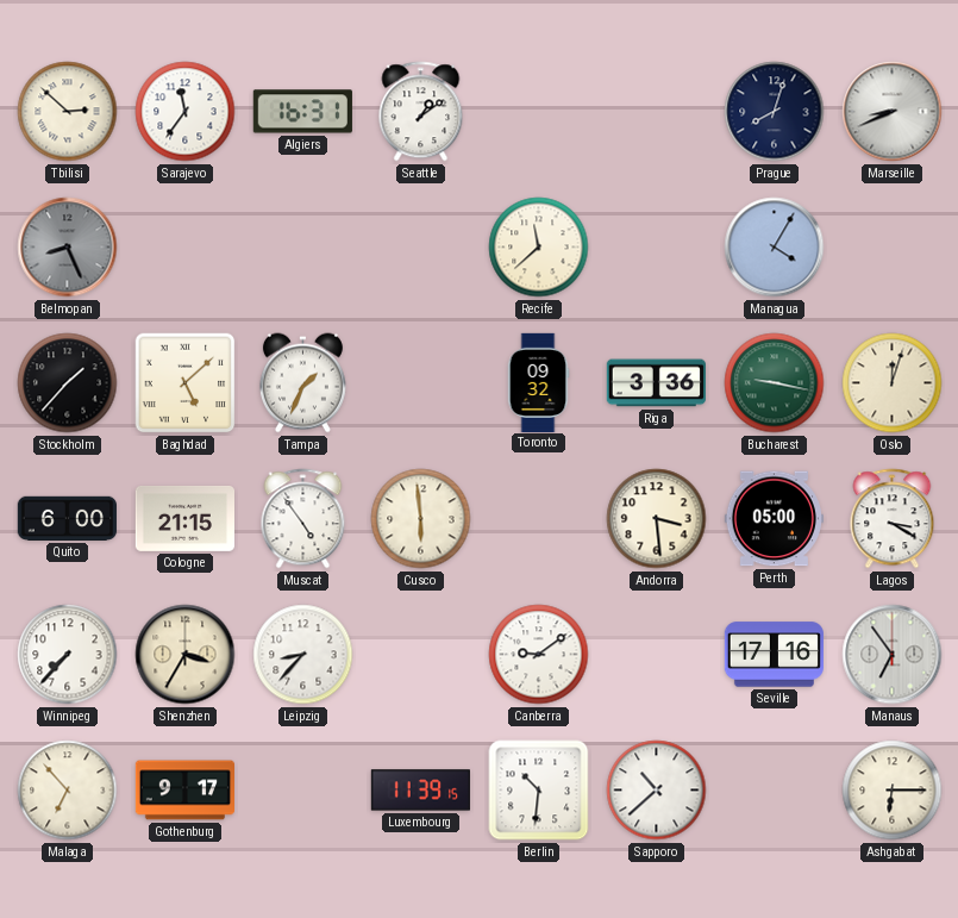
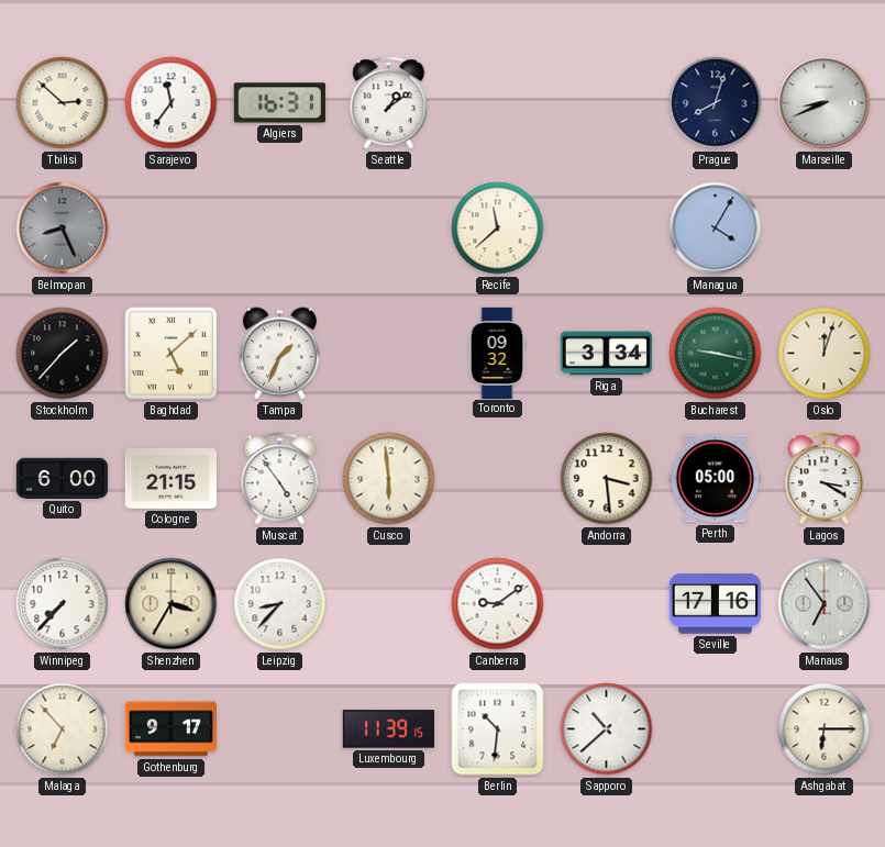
Riga: 3:36 -> 3:34 (606, 354)
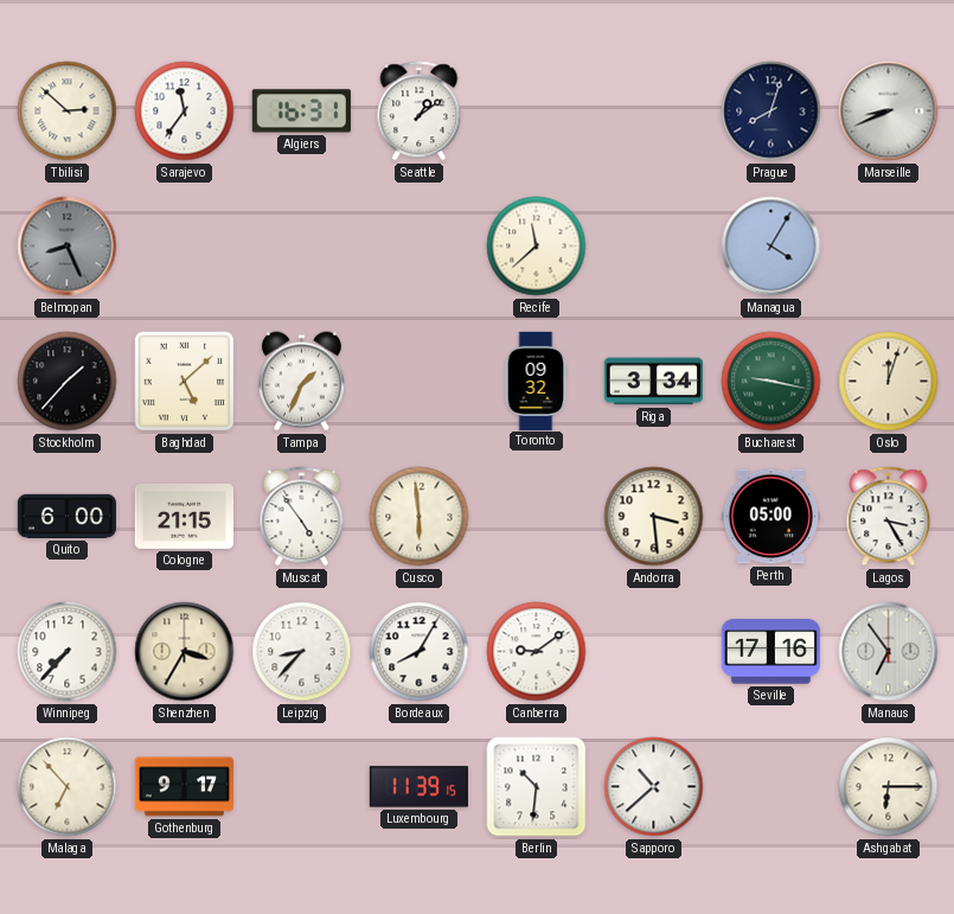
Lagos: 3:20 -> 3:25 (889, 517)
Bordeaux: none -> 8:05 (420, 652)
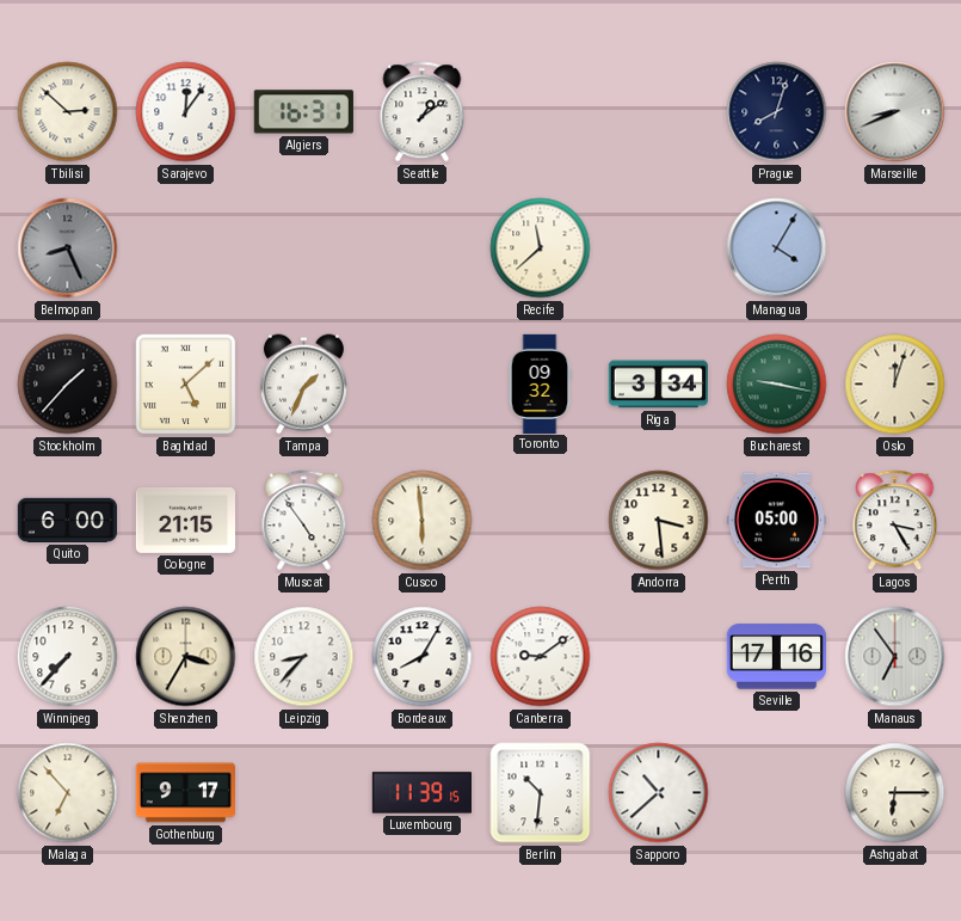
Sarajevo: 11:36 -> 12:06 (186, 112)
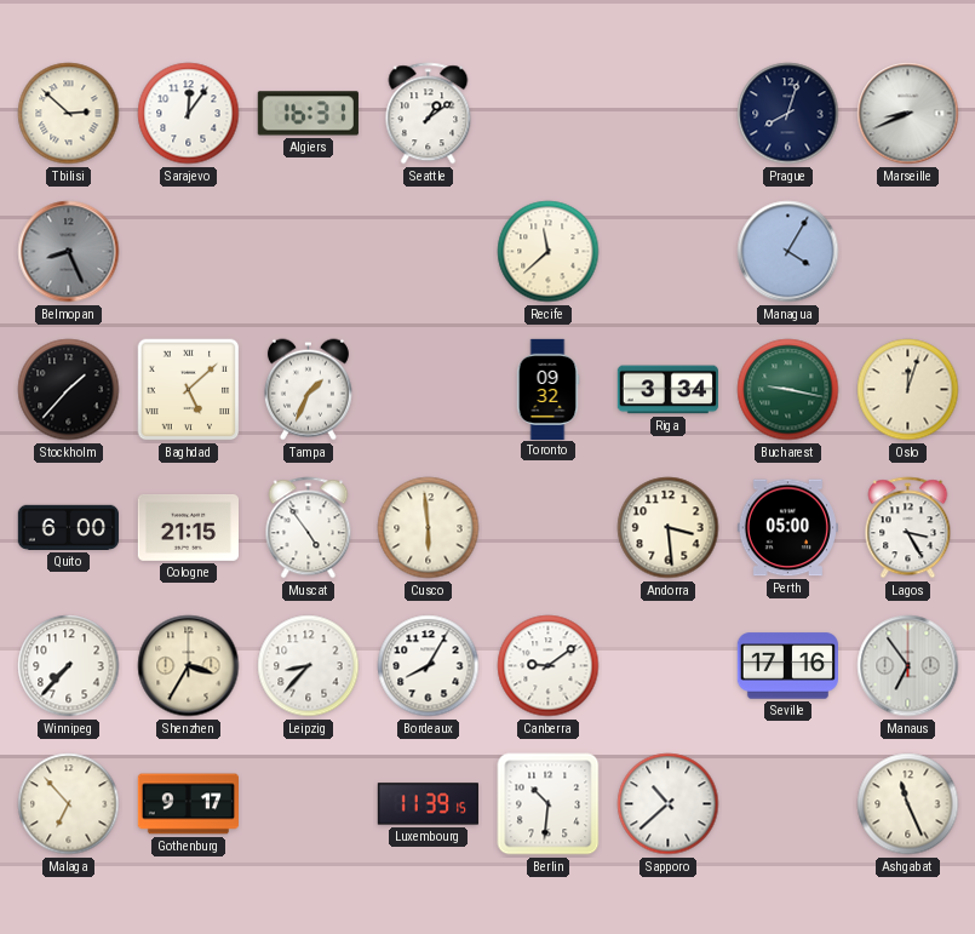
Ashgabat: 6:15 -> 11:26 (908, 804)
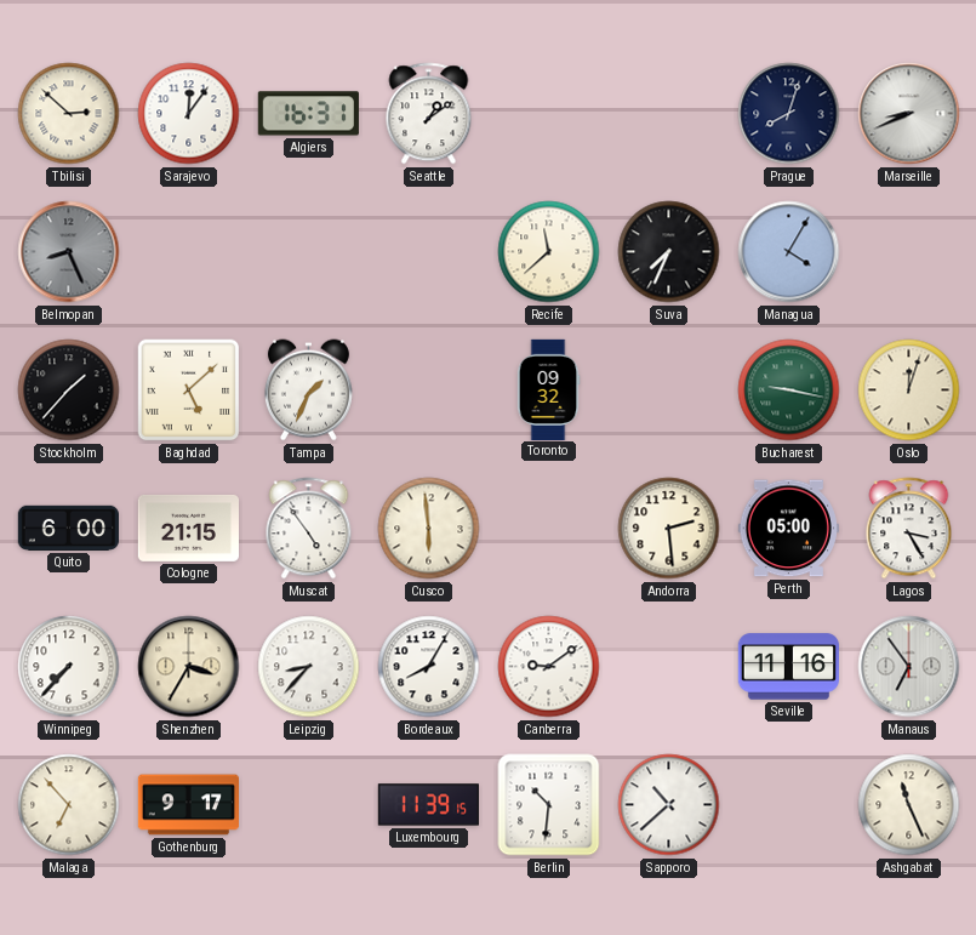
Suva: none -> 7:34 (669, 252)
Riga: 3:34 -> none (667, 390)
Andorra: 3:29 -> 2:29 (669, 529)
Seville: 17:16 -> 11:16 (788, 667)
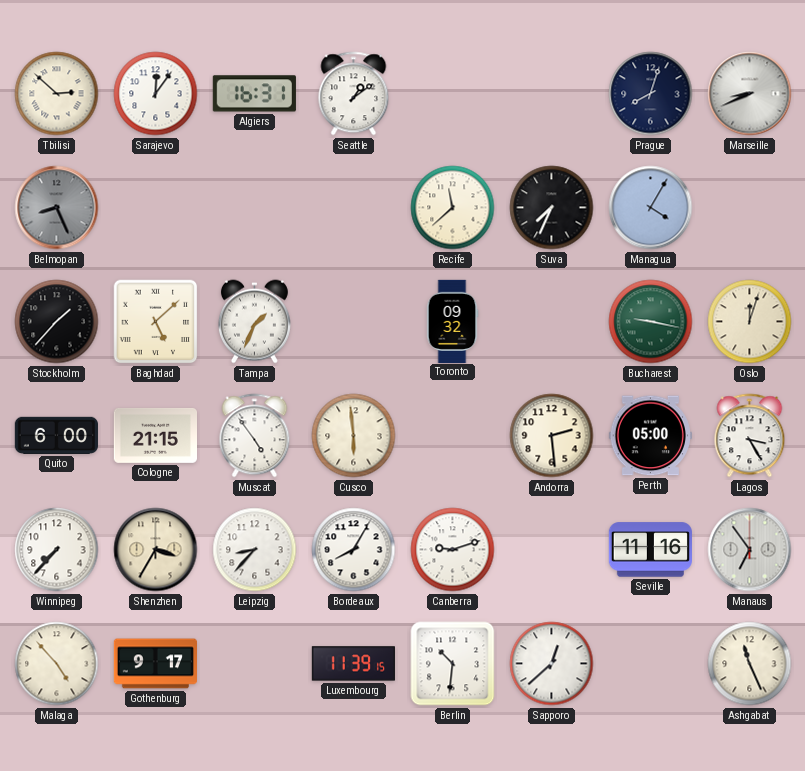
Canberra: 9:09 -> 9:12 (453, 550)
Malaga: 6:53 -> 4:53 (57, 664)
Sapporo: 10:38 -> 12:38 (552, 664)
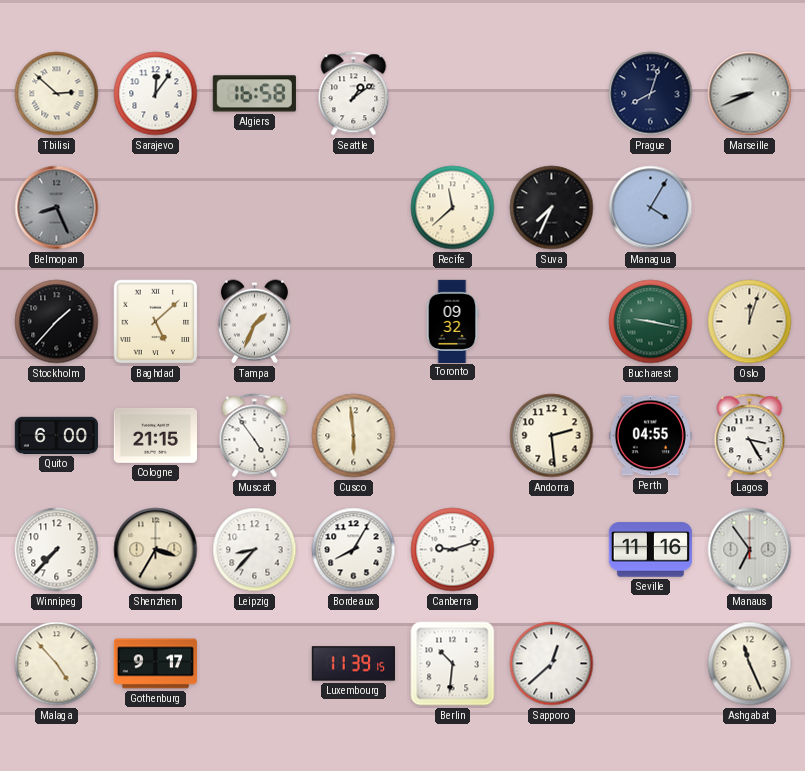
Algiers: 16:31 -> 16:58 (254, 94)
Perth: 05:00 -> 04:55 (650, 436)
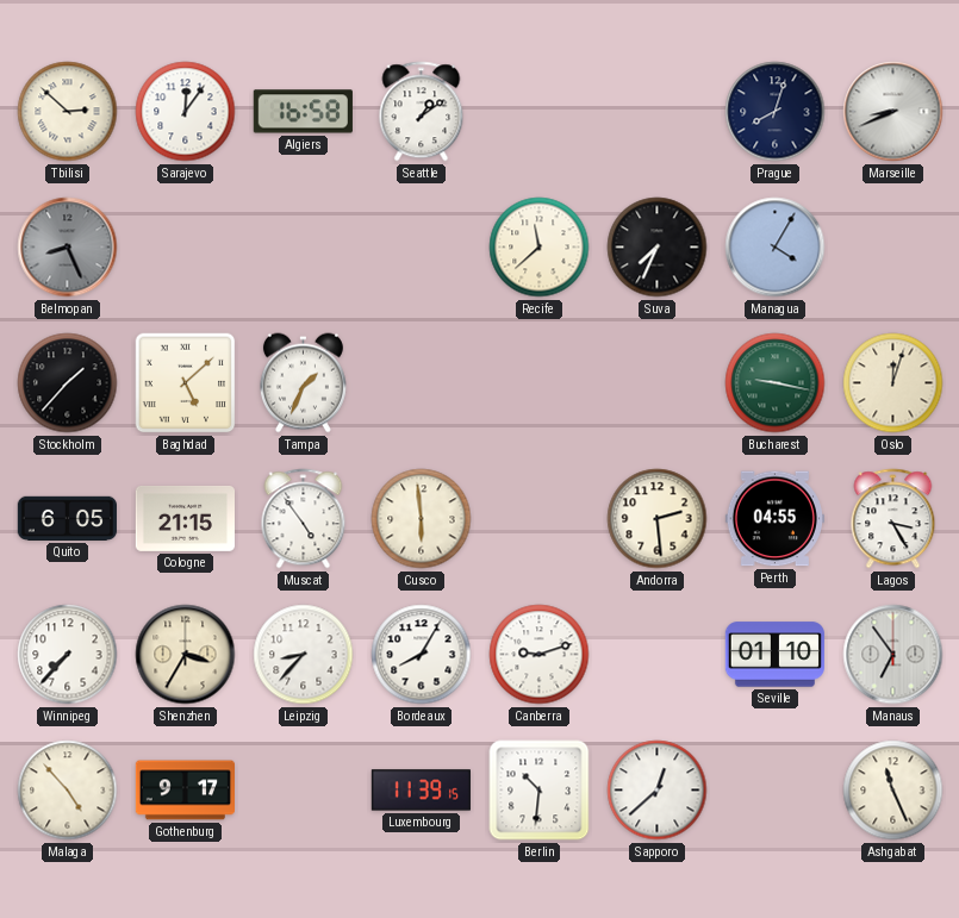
Toronto: 09:32 -> none (452, 321)
Quito: 6:00 -> 6:05 (67, 518)
Seville: 11:16 -> 01:10 (774, 655)
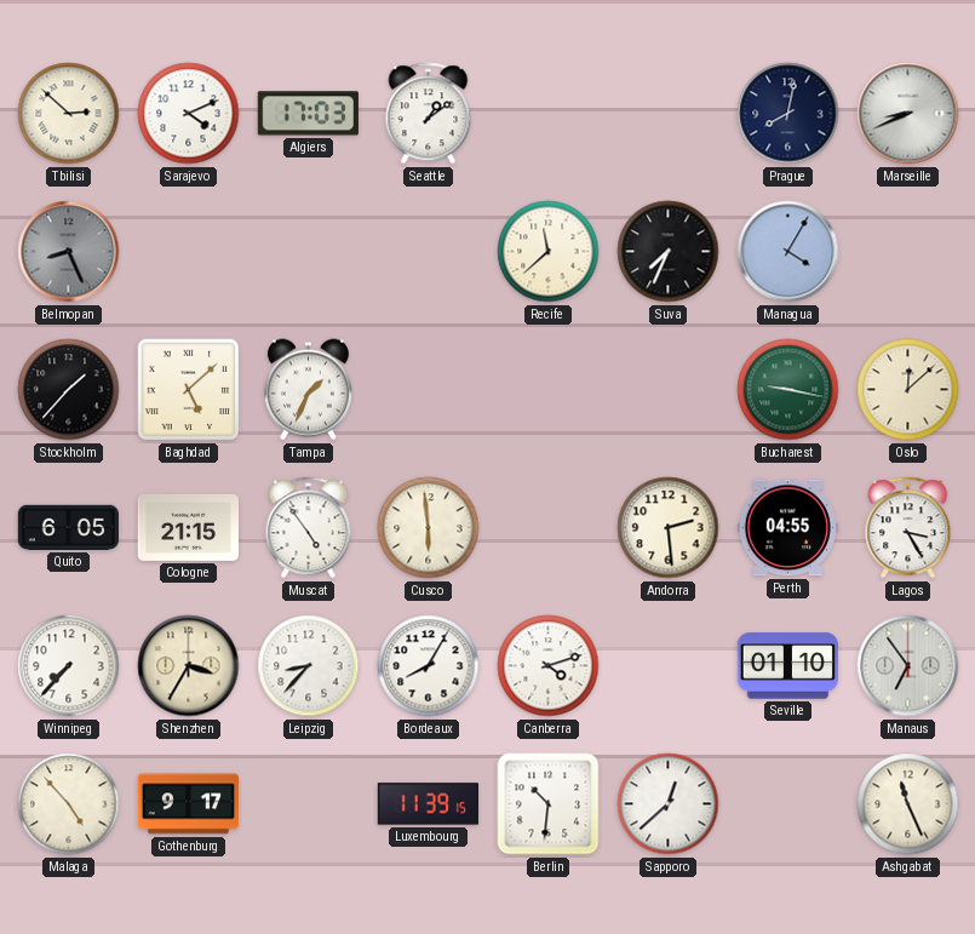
Sarajevo: 12:06 -> 4:11 (189, 114)
Algiers: 16:58 -> 17:03 (308, 114)
Prague: 8:03 -> 8:02 (788, 114)
Oslo: 12:03 -> 12:08 (908, 390)
Canberra: 9:12 -> 4:12 (549, 666)
